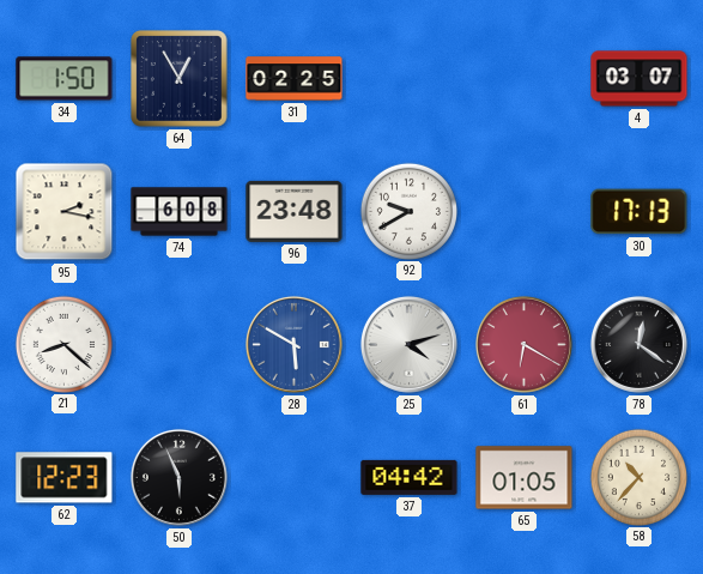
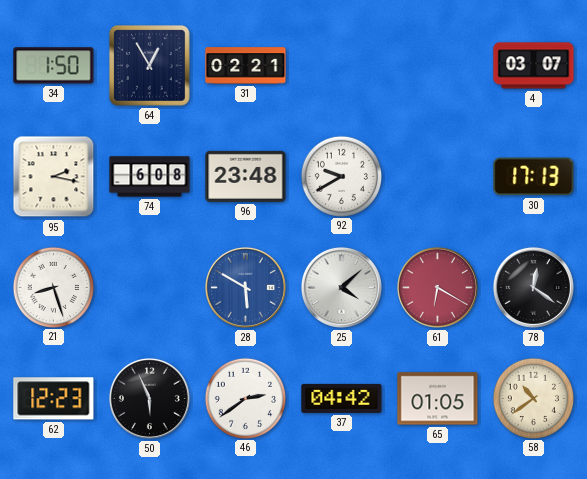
31: 02:25 -> 02:21 (246, 66)
21: 8:22 -> 8:27 (53, 287)
25: 4:12 -> 4:08 (341, 287)
46: none -> 2:39 (245, 398)
58: 10:37 -> 10:39 (533, 398)
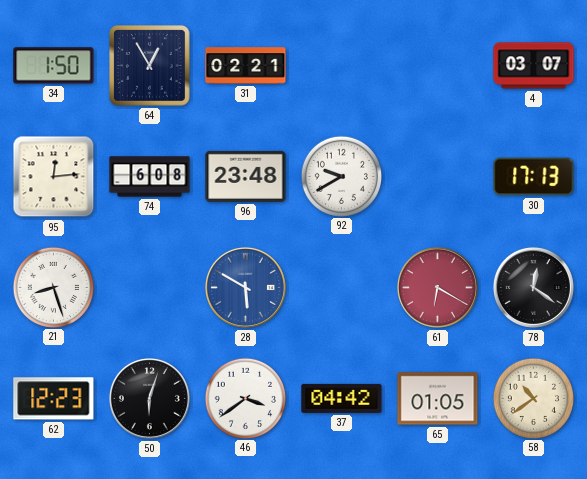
95: 2:17 -> 12:14 (54, 177)
25: 4:08 -> none (341, 287)
50: 5:56 -> 6:03 (149, 398)
46: 2:39 -> 3:39 (245, 398)
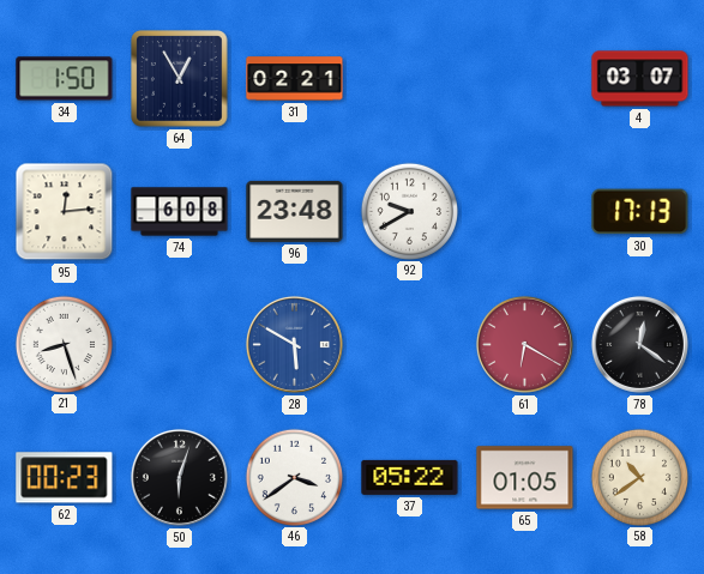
62: 12:23 -> 00:23 (65, 478)
37: 04:42 -> 05:22 (410, 477)
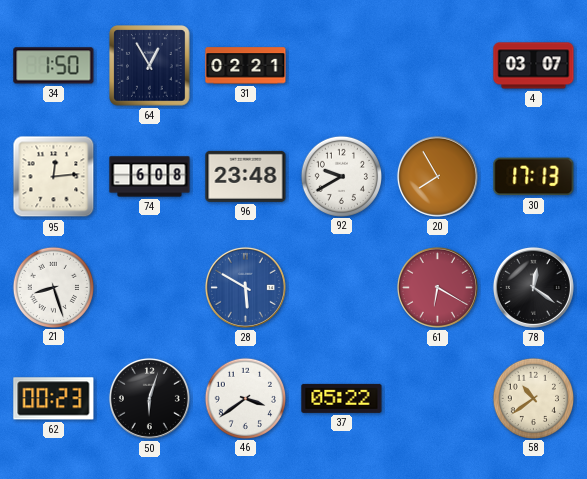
20: none -> 7:55 (437, 176)
65: 01:05 -> none (525, 478)
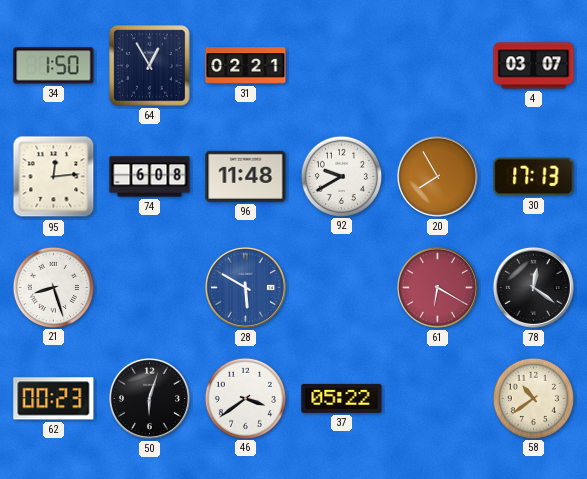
96: 23:48 -> 11:48 (246, 176)
